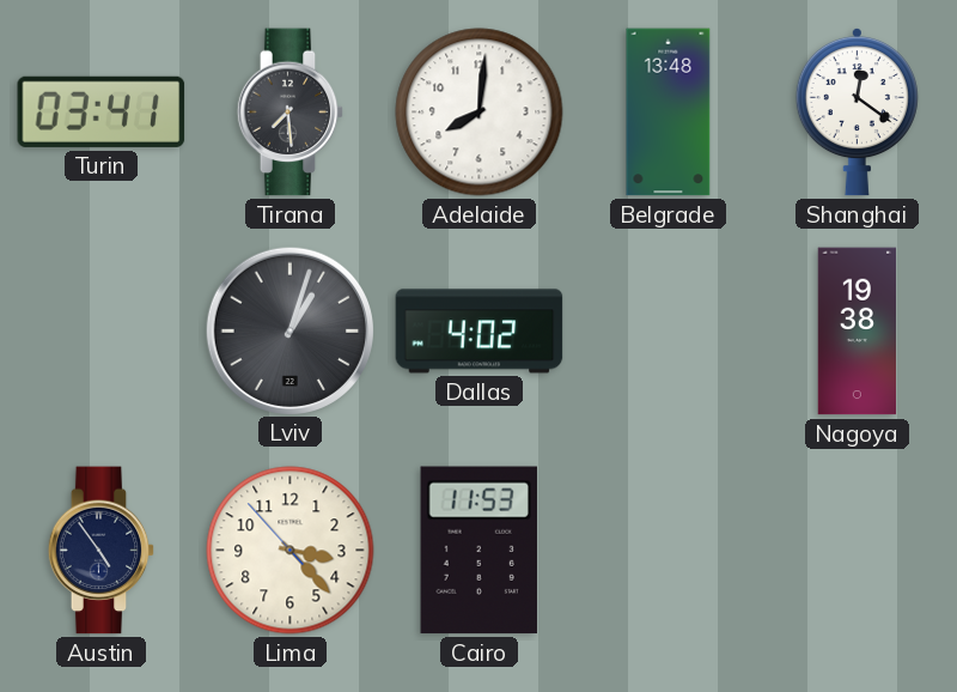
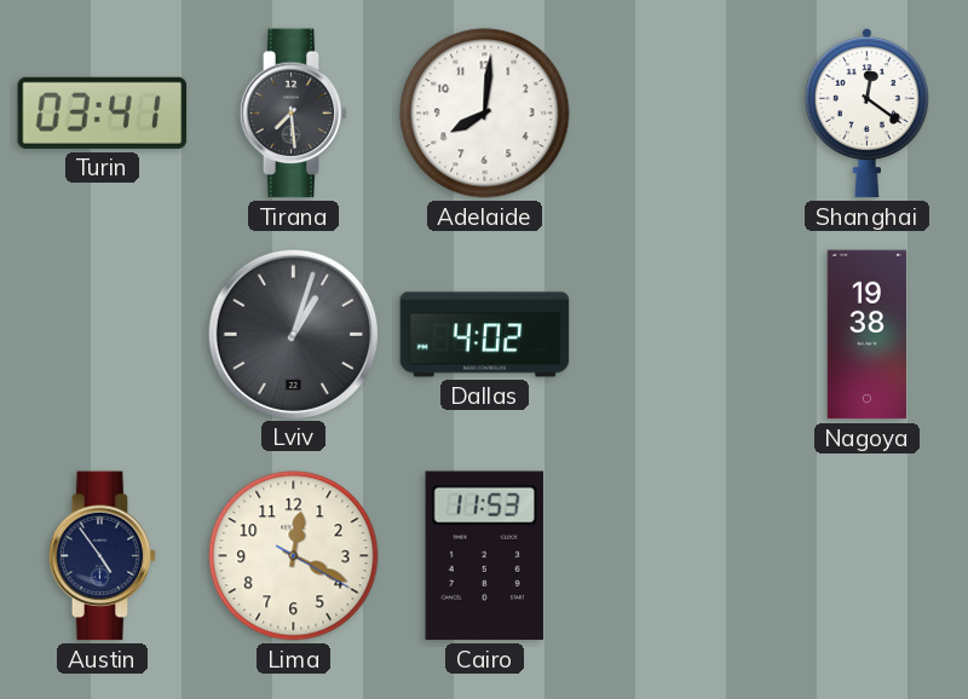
Belgrade: 13:48 -> none (669, 113)
Lima: 3:22 -> 12:19 (294, 556)
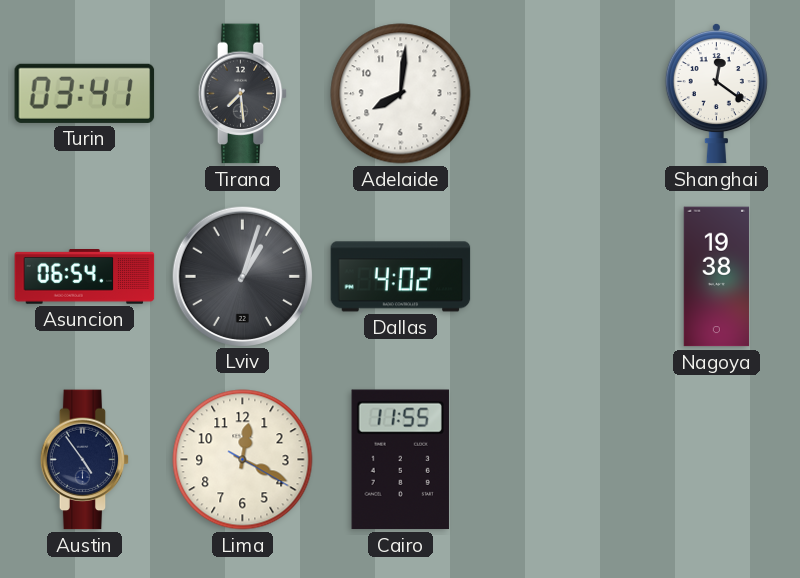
Asuncion: none -> 06:54 (85, 277)
Cairo: 11:53 -> 11:55 (400, 460)
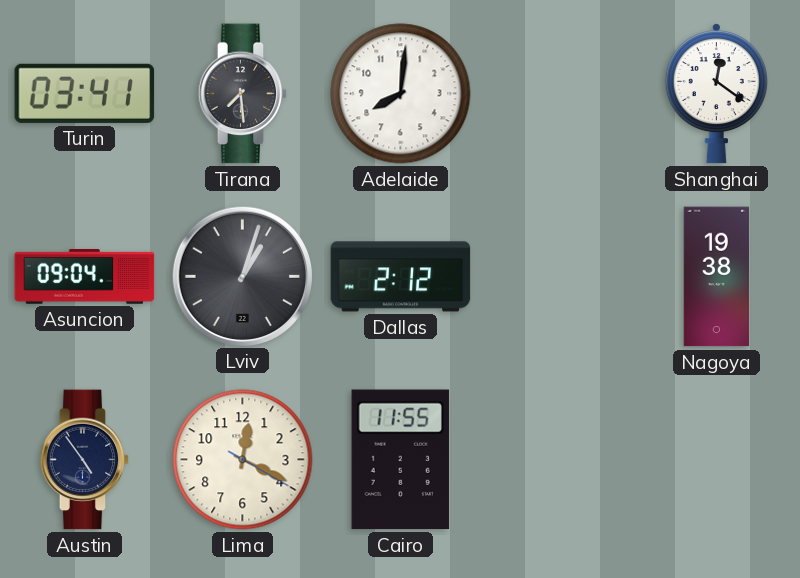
Asuncion: 06:54 -> 09:04 (85, 277)
Dallas: 4:02 -> 2:12 (401, 277)
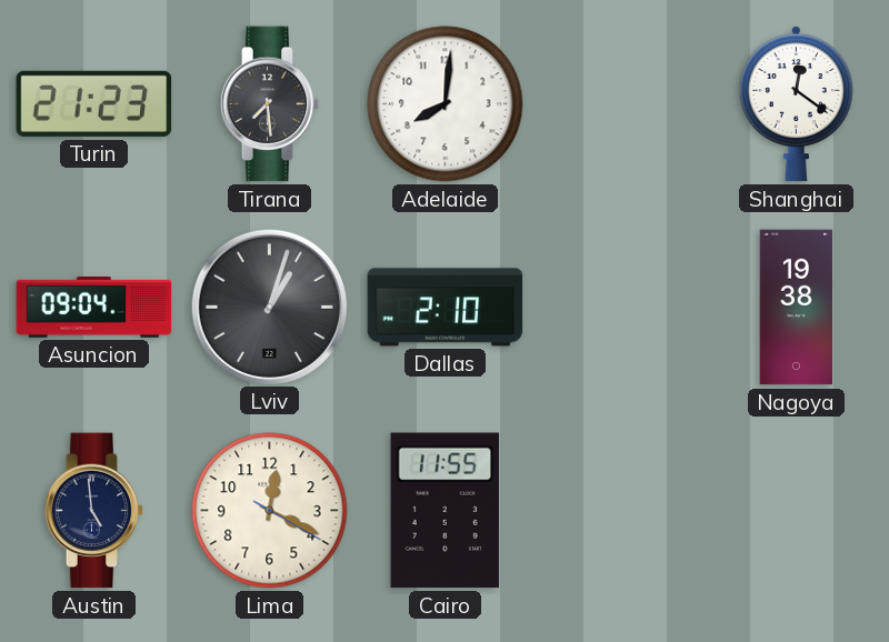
Turin: 03:41 -> 21:23 (94, 103)
Dallas: 2:12 -> 2:10 (446, 308)
Austin: 4:54 -> 4:59 (94, 511)
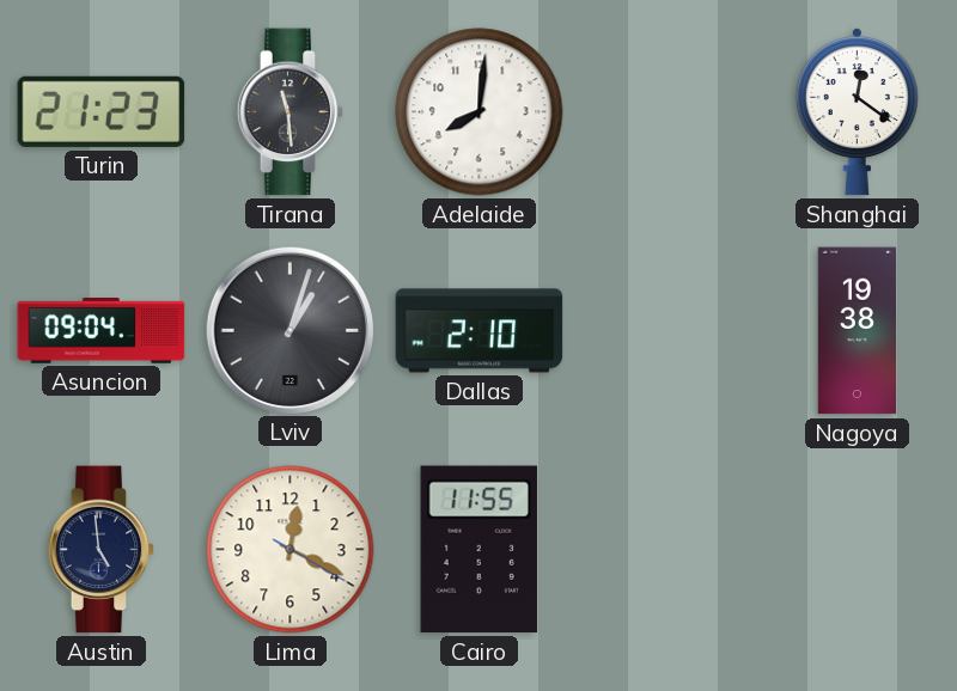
Tirana: 7:29 -> 11:29 (291, 112)
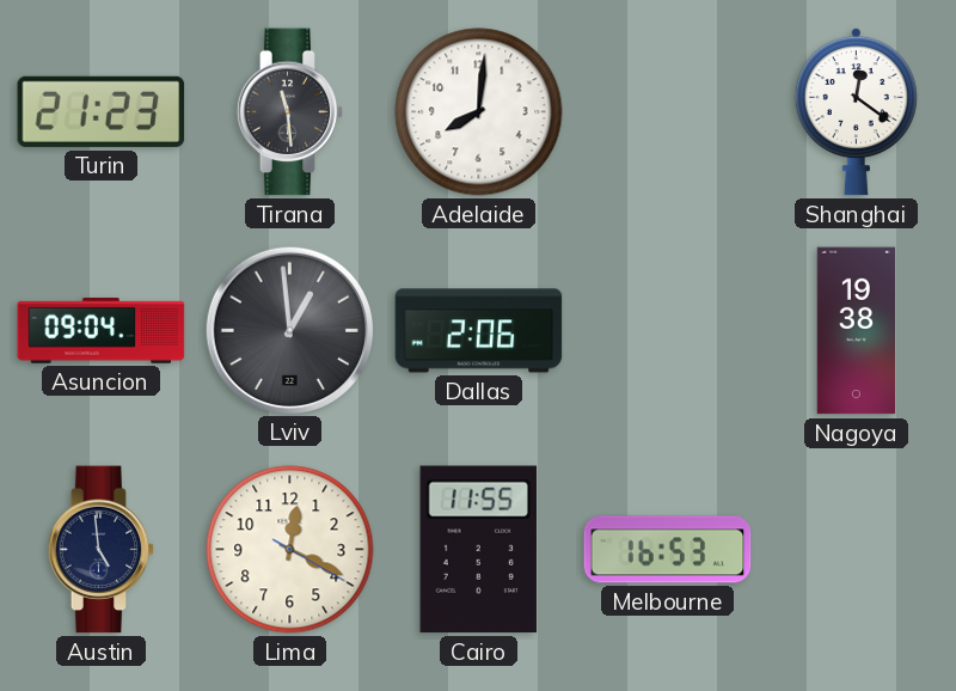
Lviv: 1:03 -> 12:59 (289, 330)
Dallas: 2:10 -> 2:06 (479, 331)
Melbourne: none -> 16:53 (668, 550)
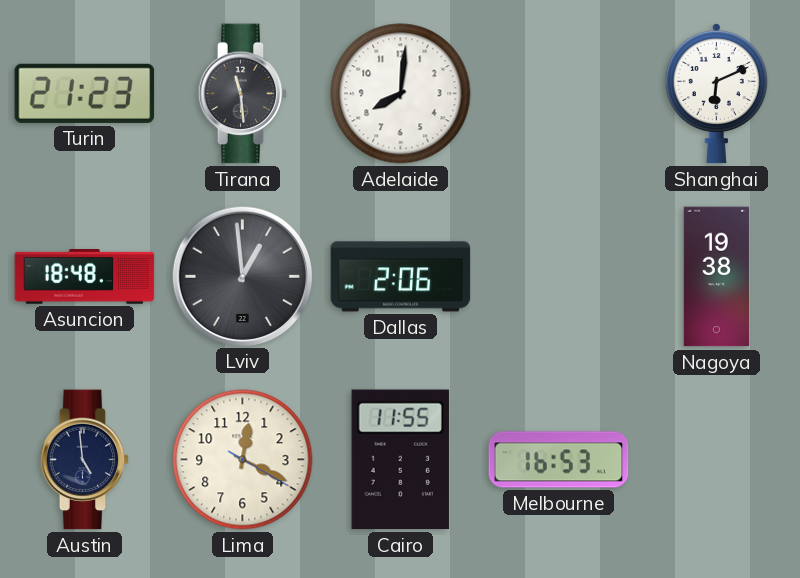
Shanghai: 12:21 -> 6:11 (716, 93)
Asuncion: 09:04 -> 18:48 (85, 277)
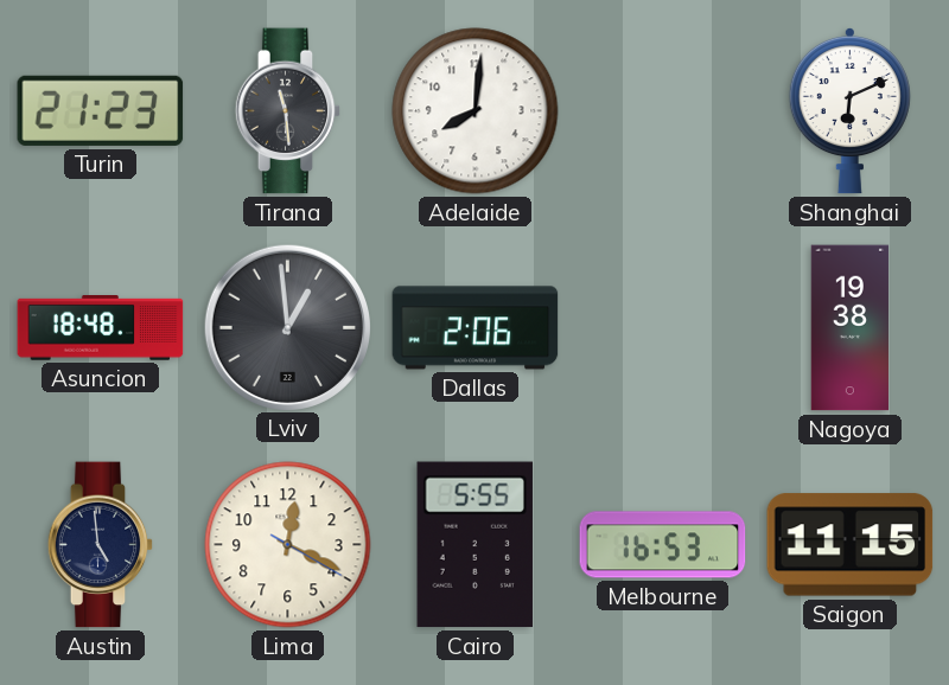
Cairo: 11:55 -> 5:55 (474, 545)
Saigon: none -> 11:15 (851, 545)
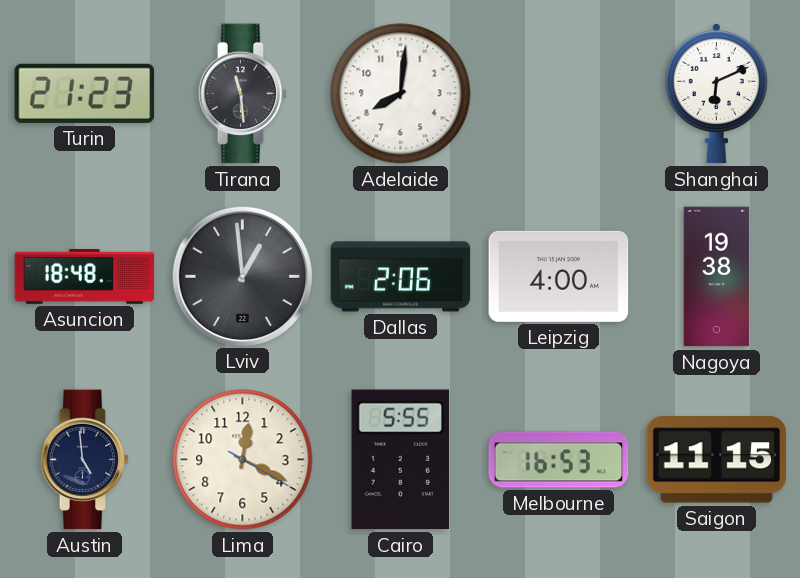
Leipzig: none -> 4:00 (559, 276)
